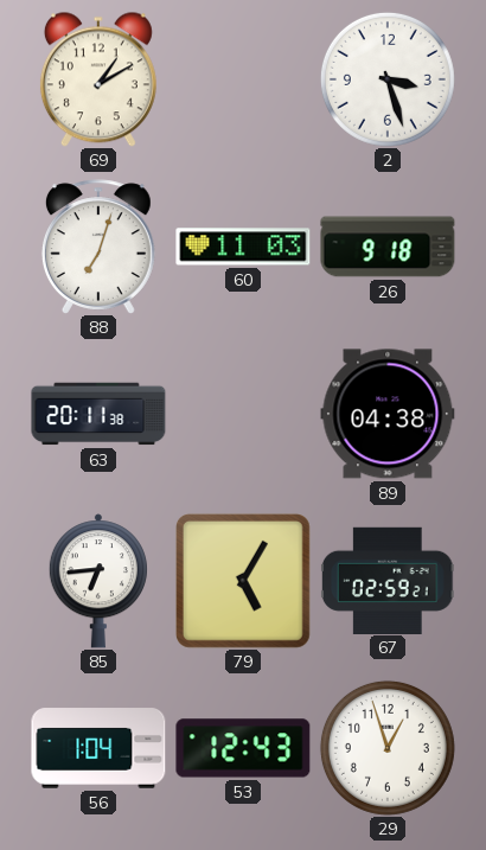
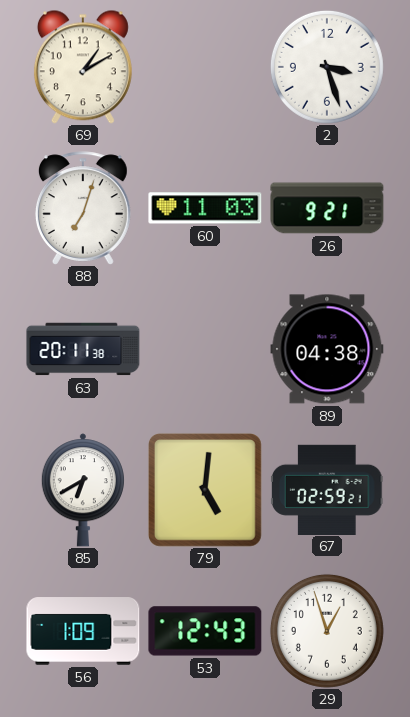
26: 9:18 -> 9:21 (327, 208)
85: 6:44 -> 6:40 (83, 490)
79: 5:05 -> 5:01 (205, 490)
56: 1:04 -> 1:09 (83, 631)
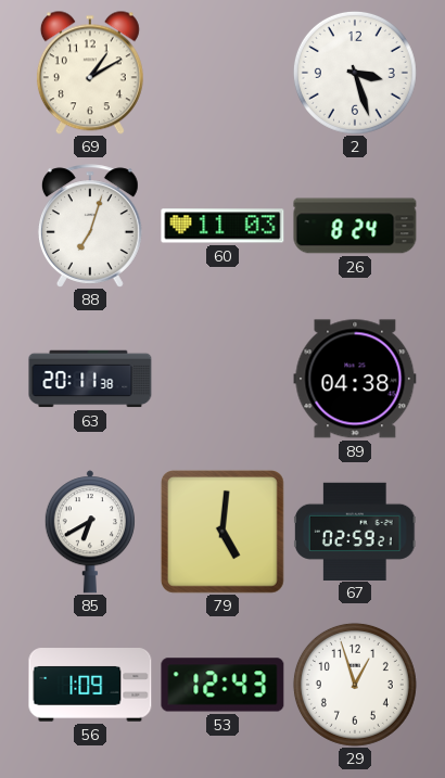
26: 9:21 -> 8:24 (355, 226)
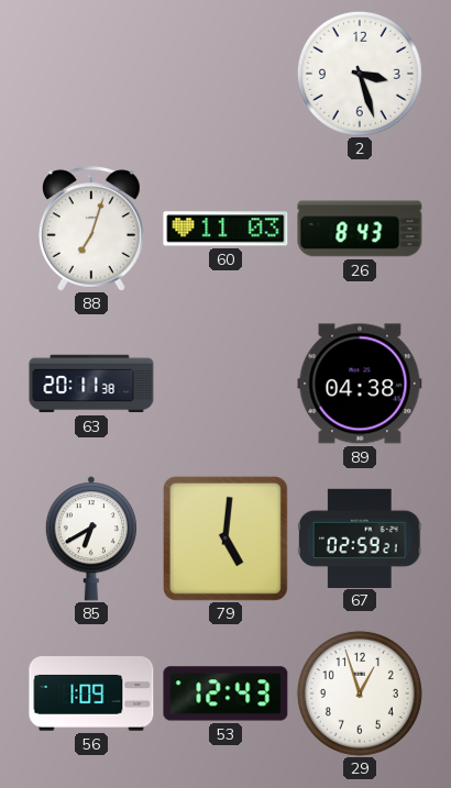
69: 1:10 -> none (90, 73)
26: 8:24 -> 8:43 (360, 229)
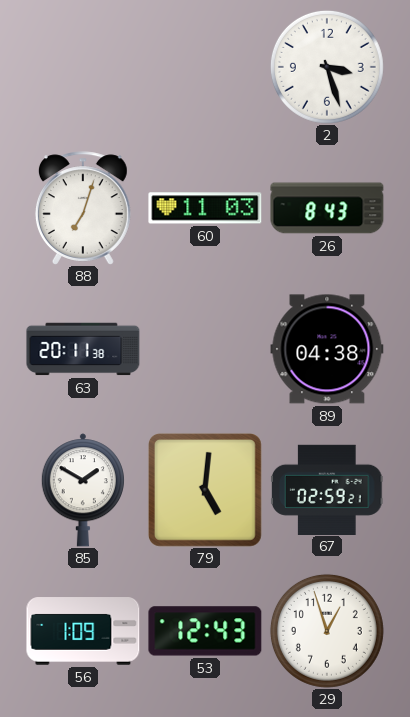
85: 6:40 -> 1:50 (83, 490)
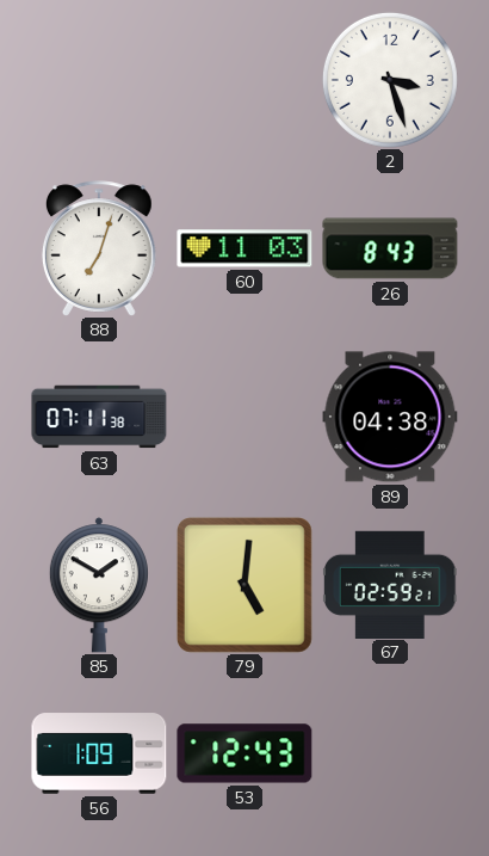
63: 20:11 -> 07:11 (99, 417)
29: 12:57 -> none (327, 631)
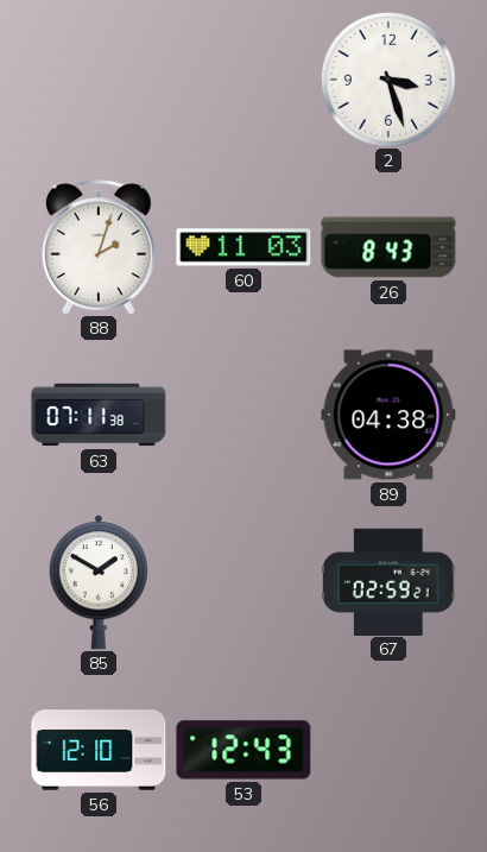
88: 7:03 -> 2:03 (99, 247)
79: 5:01 -> none (244, 585)
56: 1:09 -> 12:10 (99, 750)
